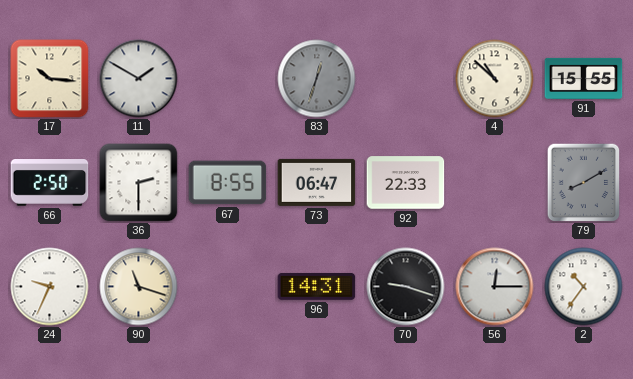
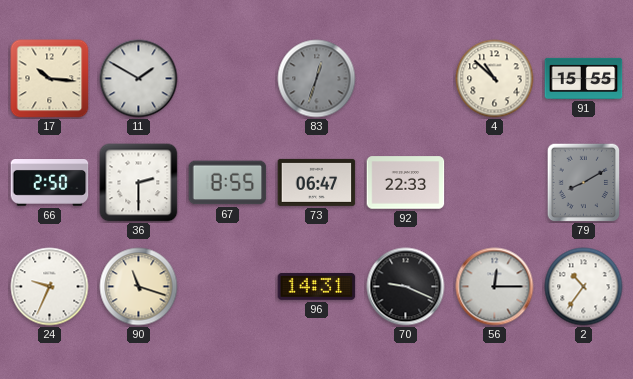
70: 9:18 -> 9:19 (406, 287)
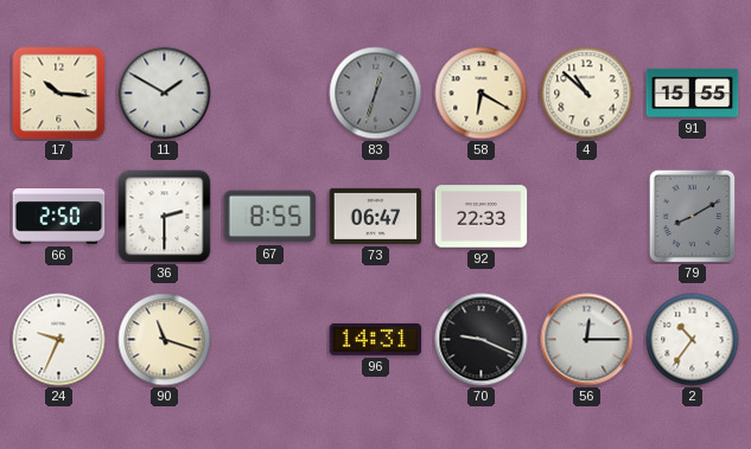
58: none -> 6:20 (482, 94)
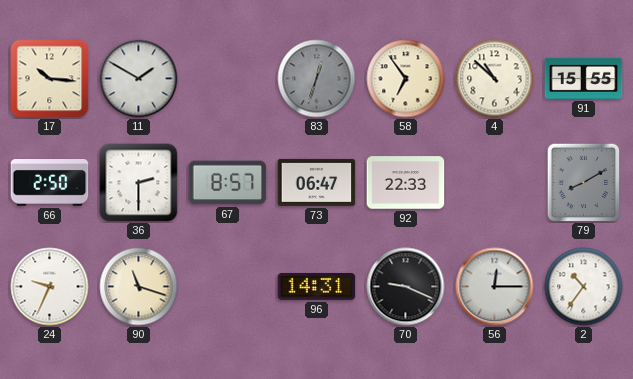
58: 6:20 -> 6:54 (406, 79)
67: 8:55 -> 8:57 (228, 183)
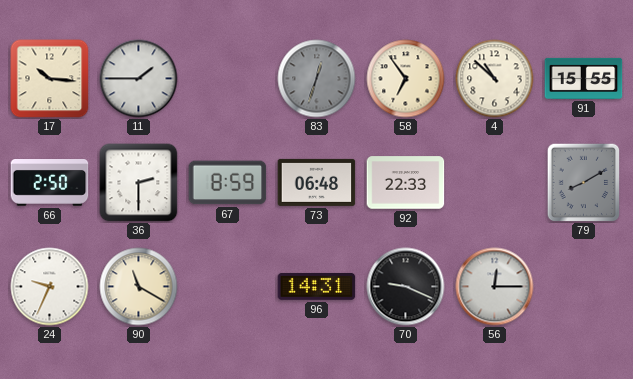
11: 1:50 -> 1:45 (139, 79)
67: 8:57 -> 8:59 (228, 183)
73: 06:47 -> 06:48 (317, 182)
90: 11:18 -> 11:20 (139, 287)
2: 10:36 -> none (584, 287)
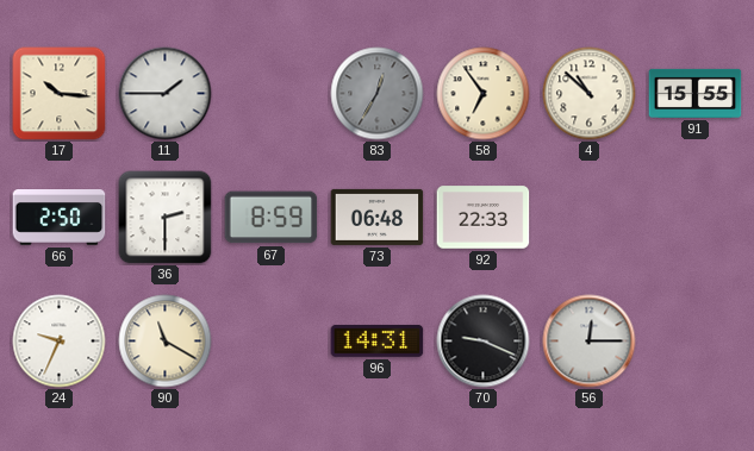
83: 12:33 -> 12:35 (378, 94)
79: 8:10 -> none (584, 182)
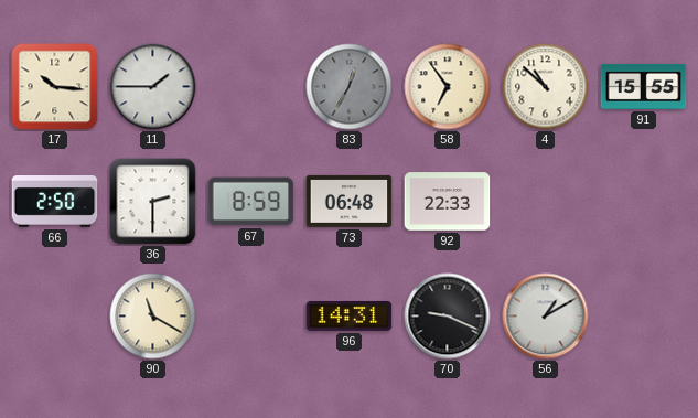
24: 9:34 -> none (60, 342)
56: 12:15 -> 1:10 (546, 317)
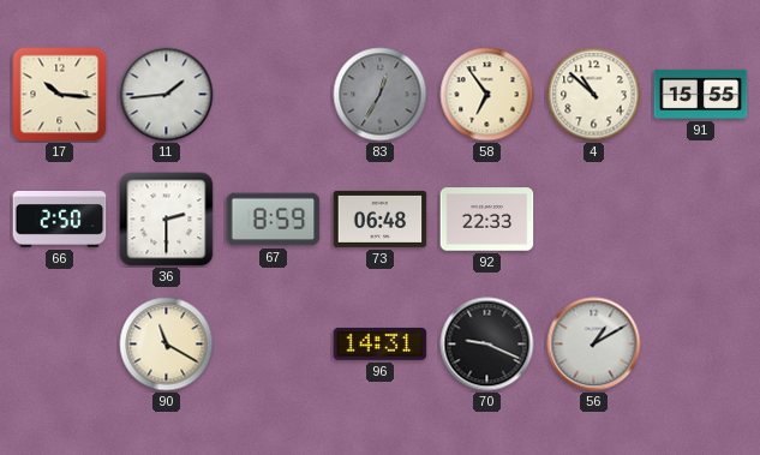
11: 1:45 -> 1:44 (167, 95)
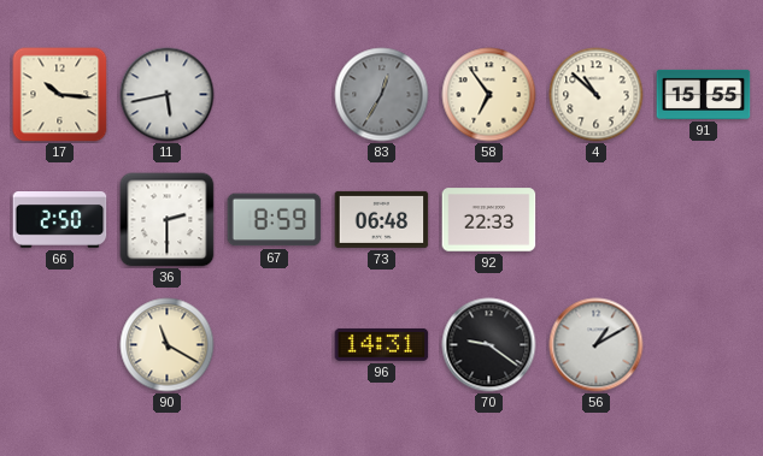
11: 1:44 -> 5:43 (168, 95)
70: 9:19 -> 9:21 (489, 345)
